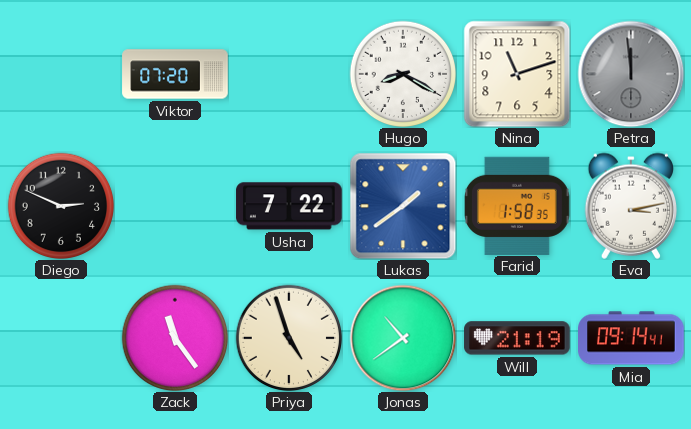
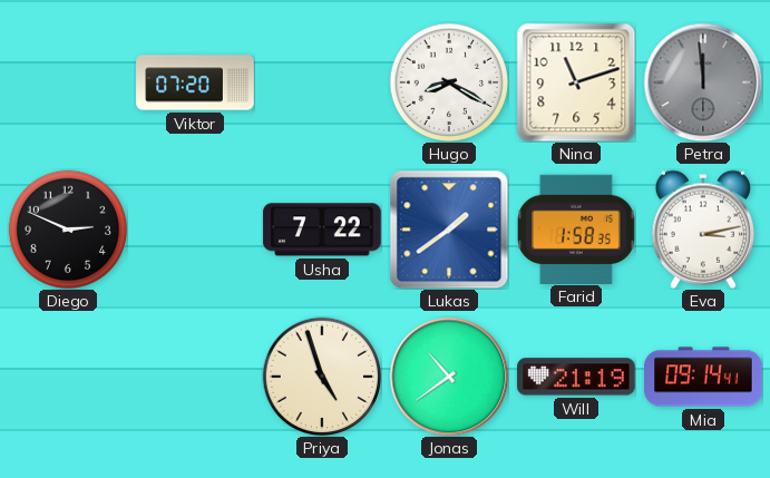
Zack: 11:24 -> none (175, 338)
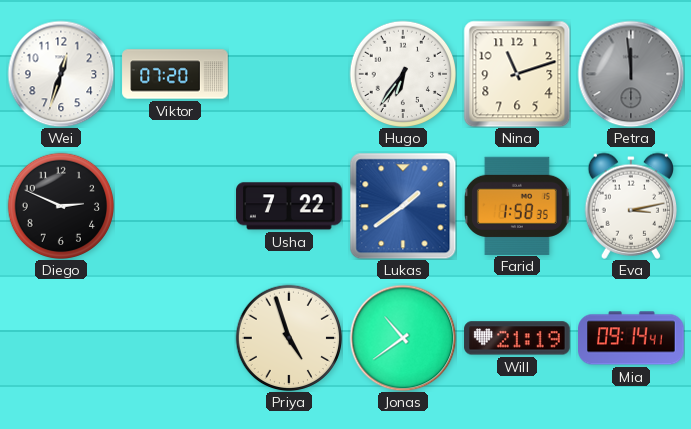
Wei: none -> 12:33 (61, 74)
Hugo: 8:20 -> 6:36 (403, 74)
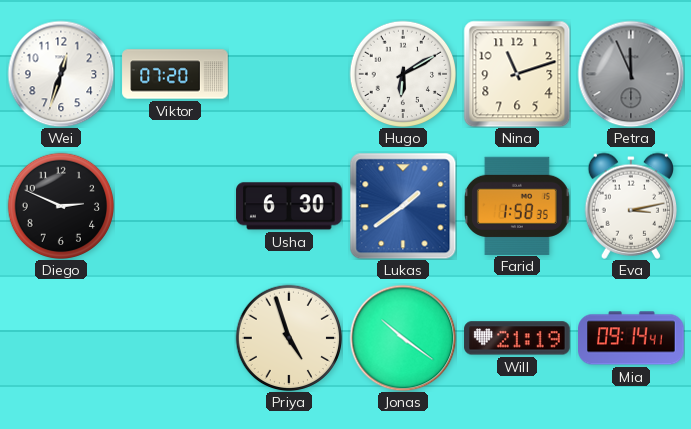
Hugo: 6:36 -> 6:10 (403, 74)
Petra: 11:59 -> 11:56 (631, 74)
Usha: 7:22 -> 6:30 (289, 206)
Jonas: 10:39 -> 10:21 (403, 338)
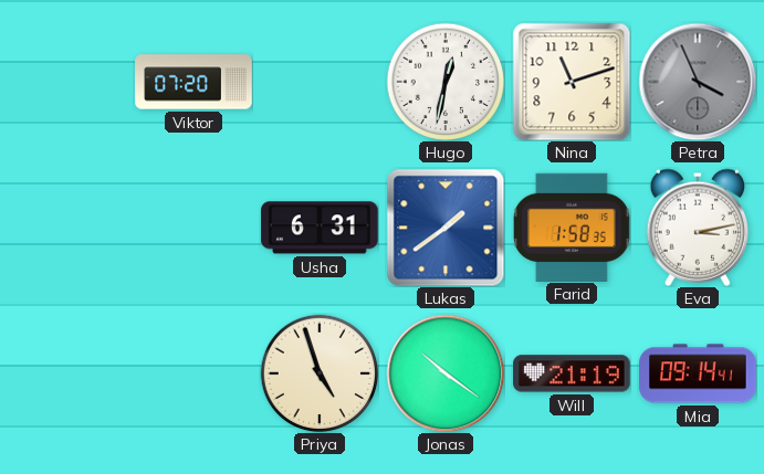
Wei: 12:33 -> none (61, 74)
Hugo: 6:10 -> 12:32 (446, 82)
Petra: 11:56 -> 3:56 (698, 82)
Diego: 2:49 -> none (61, 206)
Usha: 6:30 -> 6:31 (320, 228)
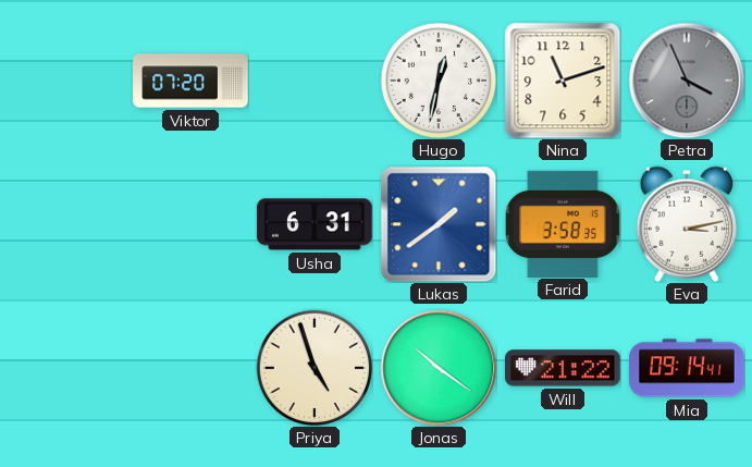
Farid: 1:58 -> 3:58 (563, 223)
Will: 21:19 -> 21:22 (563, 368)
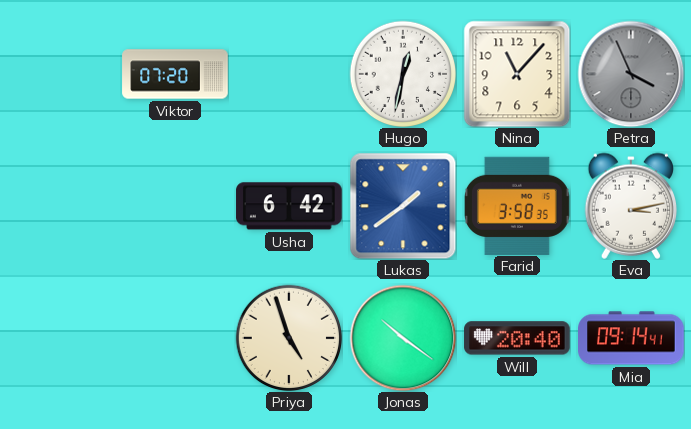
Nina: 11:12 -> 11:07 (517, 74)
Usha: 6:31 -> 6:42 (289, 206)
Will: 21:22 -> 20:40 (517, 338)
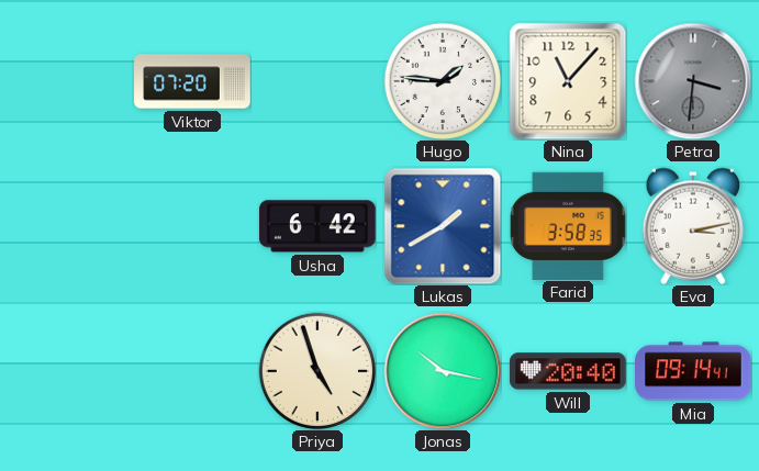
Hugo: 12:32 -> 1:46 (443, 81)
Petra: 3:56 -> 3:31 (693, 81)
Lukas: 1:39 -> 1:40 (443, 226)
Jonas: 10:21 -> 10:17 (443, 371)
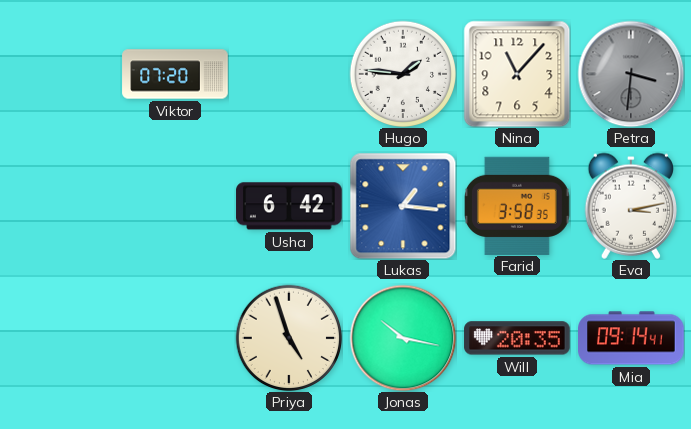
Lukas: 1:40 -> 1:16 (403, 206)
Will: 20:40 -> 20:35 (517, 338)
